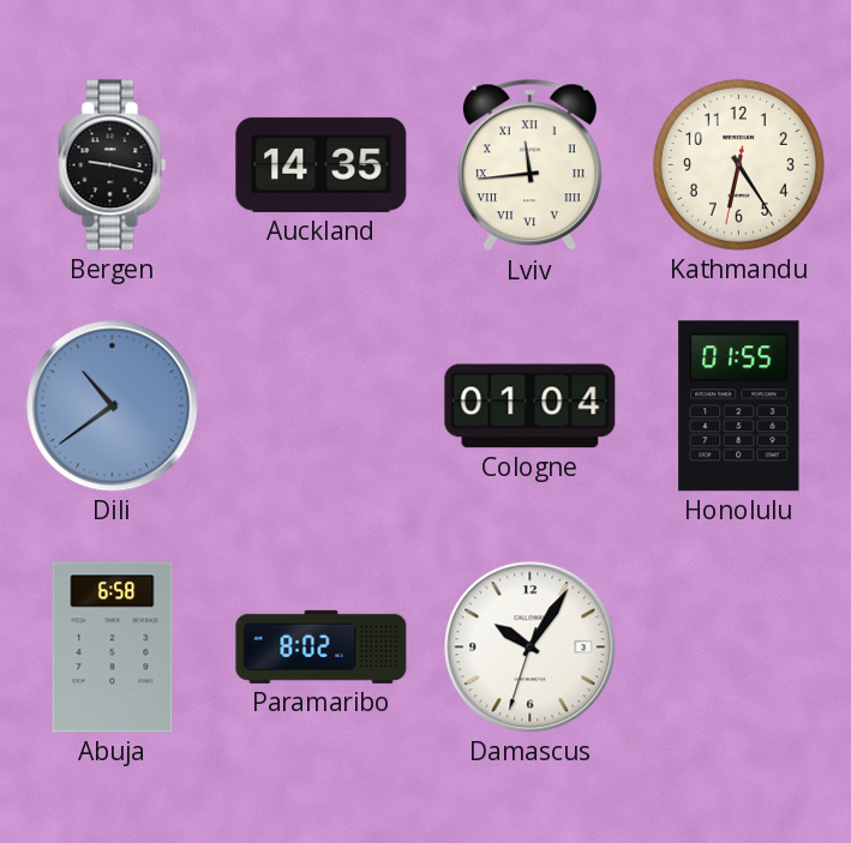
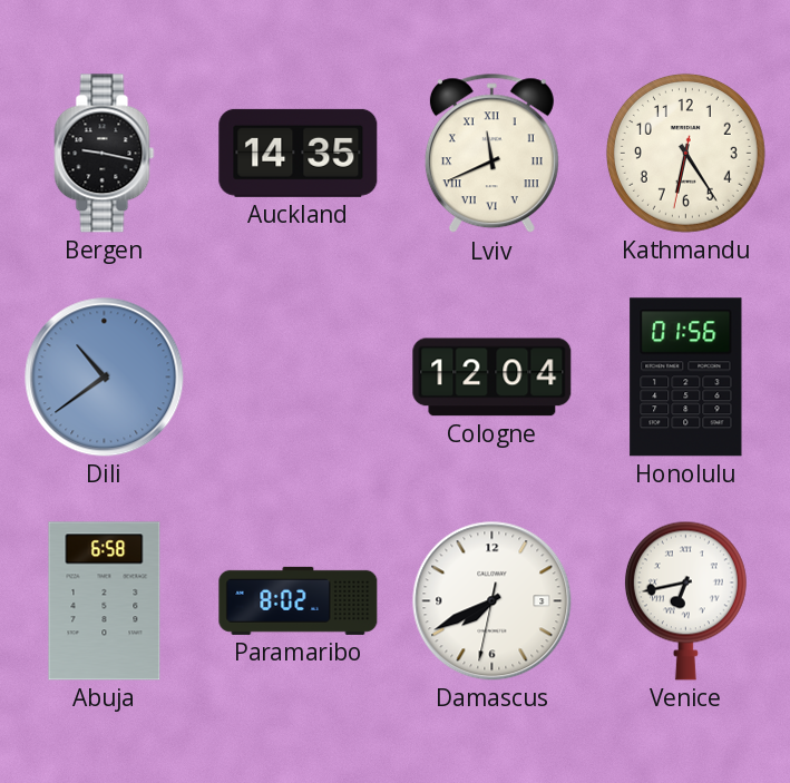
Lviv: 11:44 -> 11:41 (491, 154)
Cologne: 01:04 -> 12:04 (492, 378)
Honolulu: 01:55 -> 01:56 (686, 378)
Damascus: 10:05 -> 7:40 (492, 601)
Venice: none -> 6:43 (685, 600)
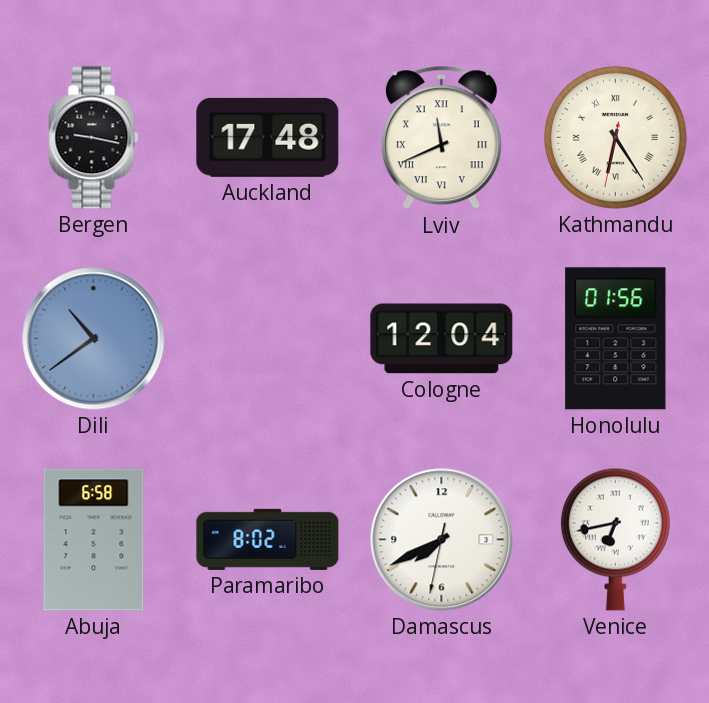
Auckland: 14:35 -> 17:48 (268, 137)
Kathmandu numerals: Arabic -> Roman (615, 137)
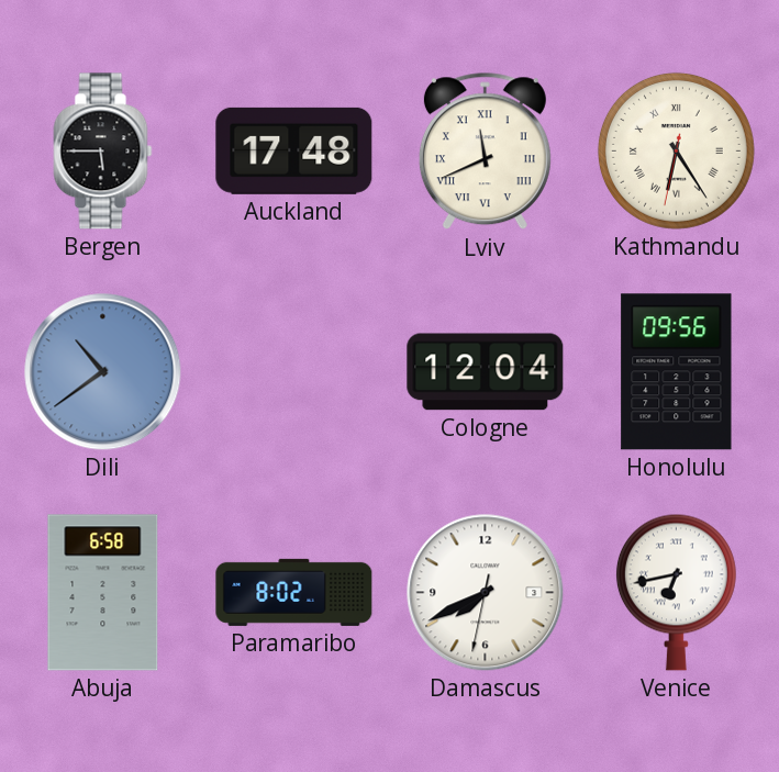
Bergen: 9:17 -> 5:45 (103, 152)
Honolulu: 01:56 -> 09:56 (677, 372)
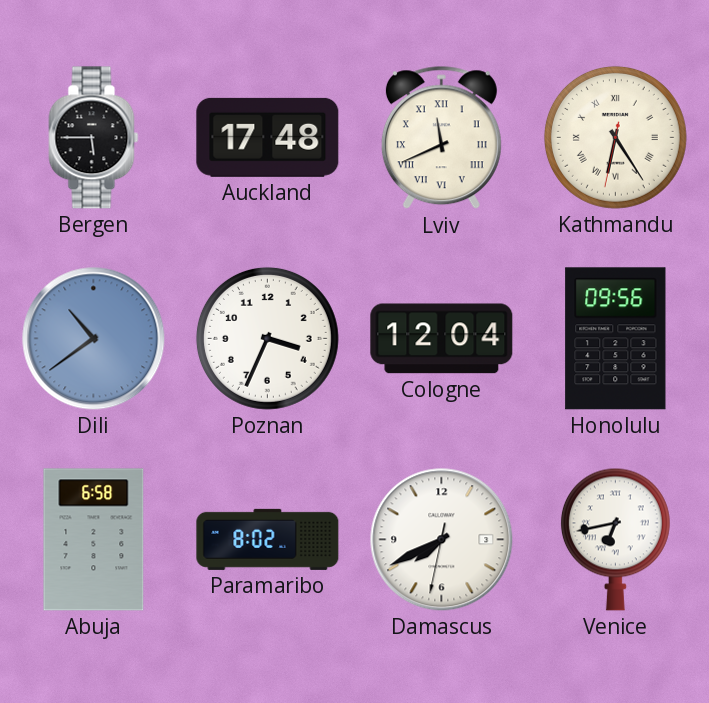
Poznan: none -> 3:34 (267, 338)
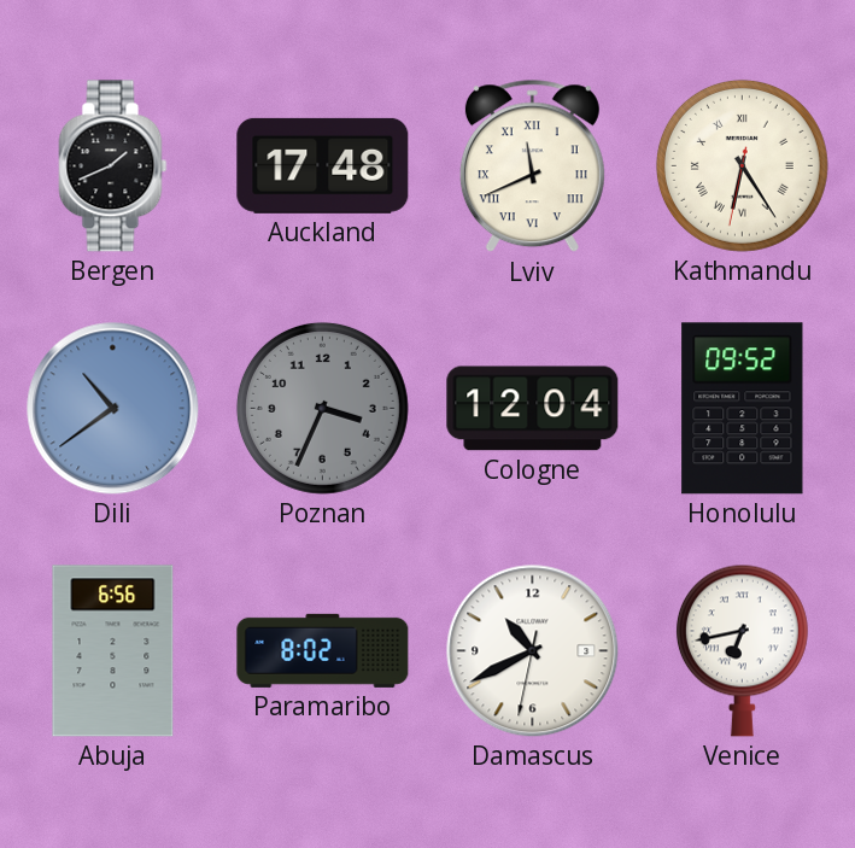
Bergen: 5:45 -> 1:41 (113, 166)
Poznan dial: white -> grey (322, 408)
Honolulu: 09:56 -> 09:52 (743, 409)
Abuja: 6:58 -> 6:56 (113, 651)
Damascus: 7:40 -> 10:40 (533, 651)
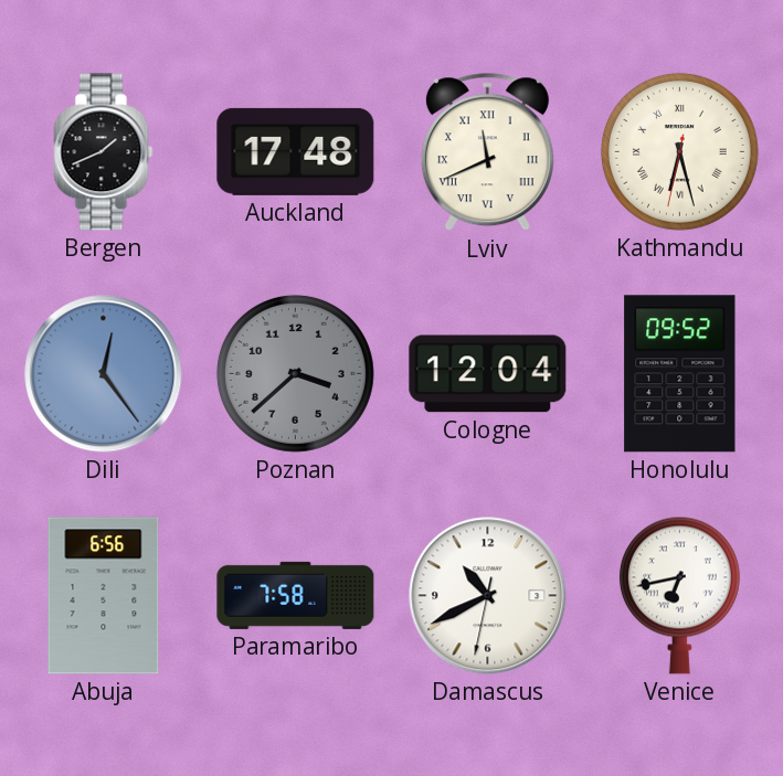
Kathmandu: 6:24 -> 6:27 (679, 151)
Dili: 10:39 -> 12:24 (104, 374)
Poznan: 3:34 -> 3:38 (295, 373)
Paramaribo: 8:02 -> 7:58 (296, 595)
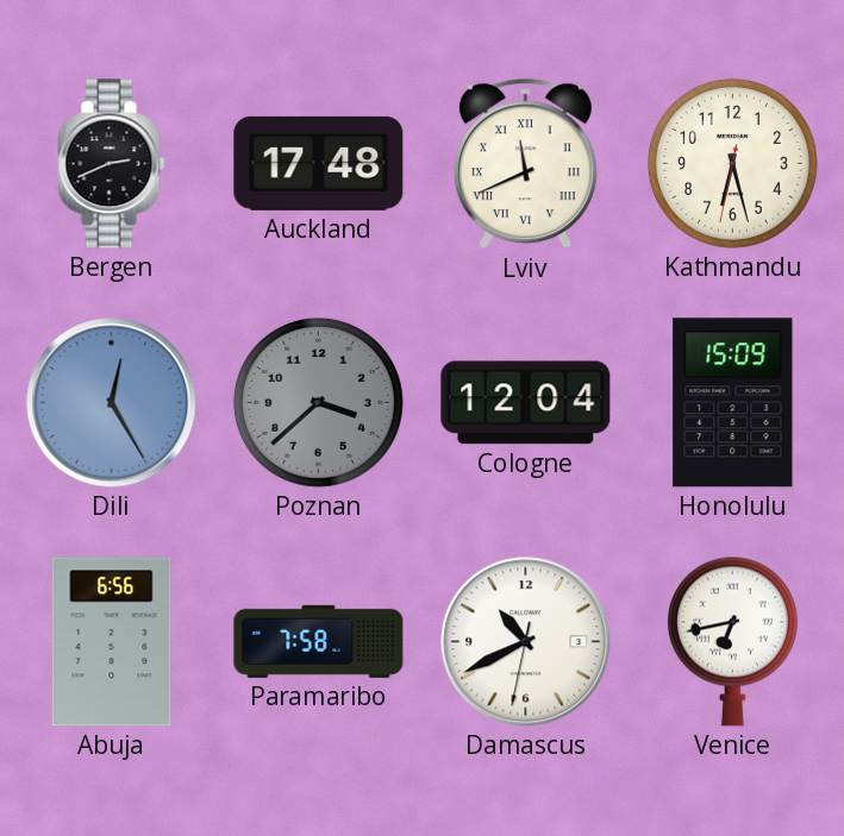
Bergen: 1:41 -> 2:41 (112, 164)
Kathmandu numerals: Roman -> Arabic (732, 163)
Dili: 12:24 -> 12:25 (112, 403)
Honolulu: 09:52 -> 15:09 (733, 403)
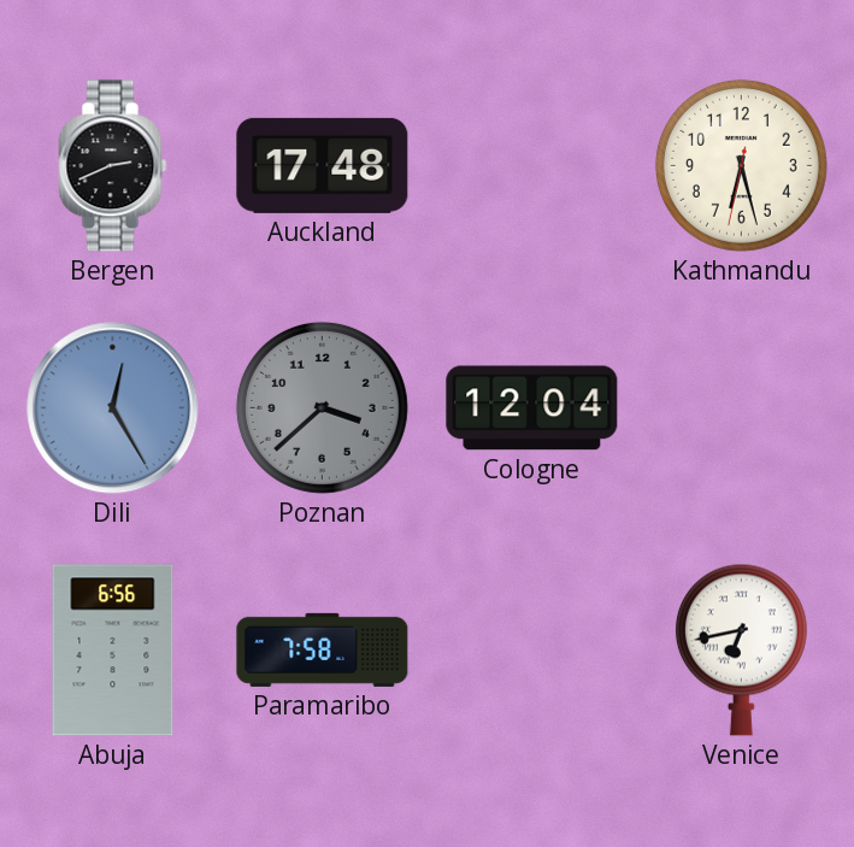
Lviv: 11:41 -> none (525, 164)
Honolulu: 15:09 -> none (733, 403)
Damascus: 10:40 -> none (526, 642)
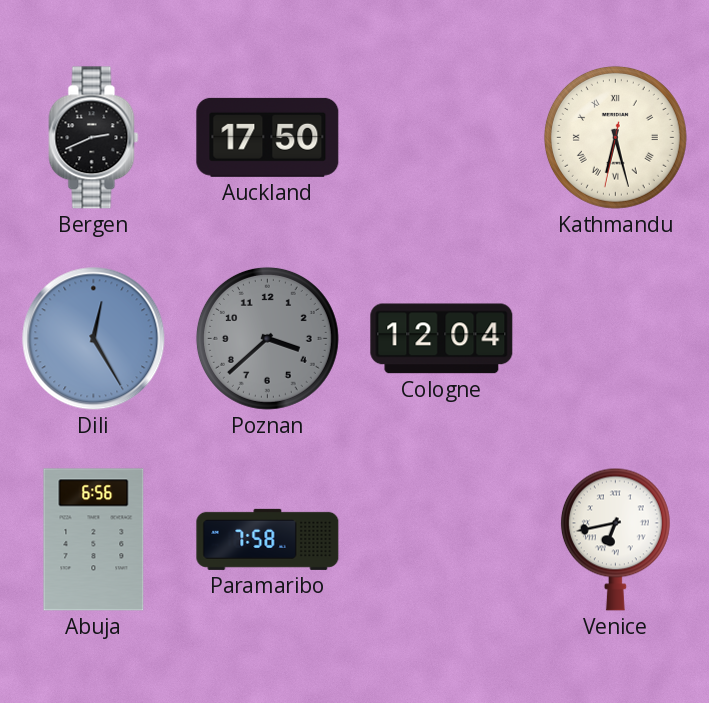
Auckland: 17:48 -> 17:50 (268, 137)
Kathmandu numerals: Arabic -> Roman (615, 137)
